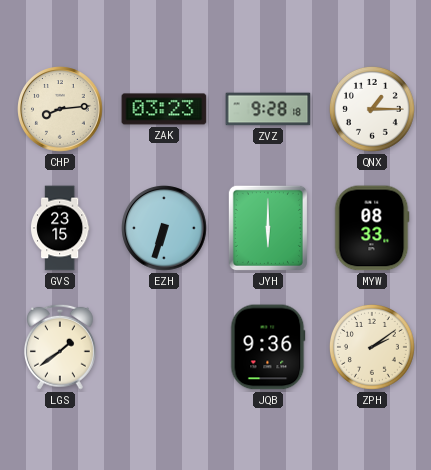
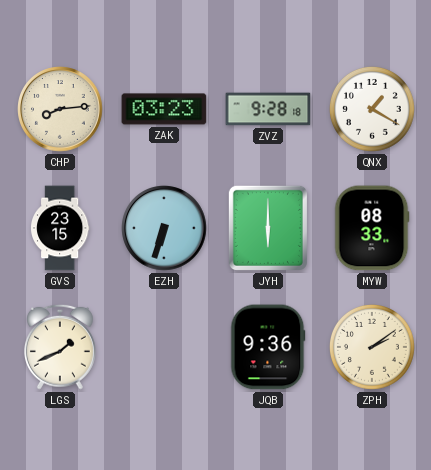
QNX: 1:15 -> 1:20 (372, 109)
LGS: 1:39 -> 1:41 (60, 347)
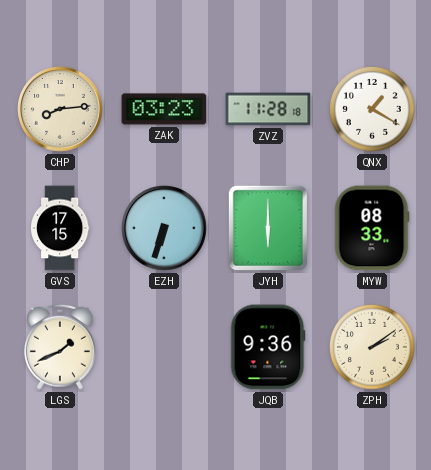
ZVZ: 9:28 -> 11:28 (268, 109)
GVS: 23:15 -> 17:15 (60, 228)
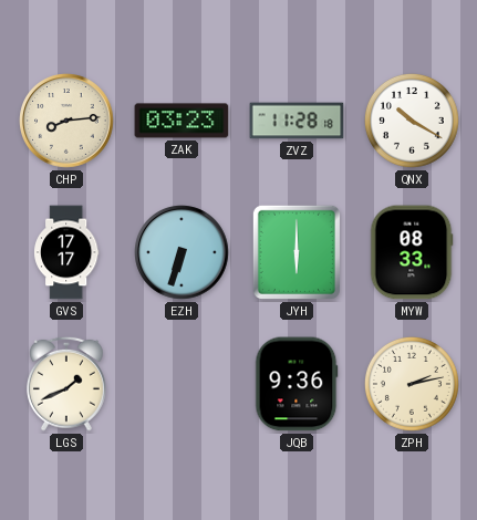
QNX: 1:20 -> 10:20 (412, 121)
GVS: 17:15 -> 17:17 (66, 252)
ZPH: 2:09 -> 2:13 (412, 384)
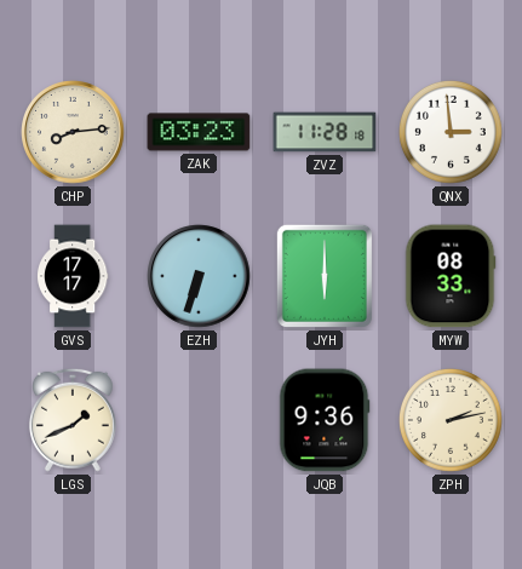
QNX: 10:20 -> 2:59 (451, 132)
